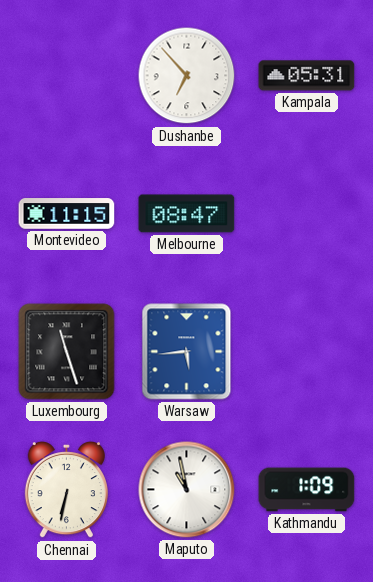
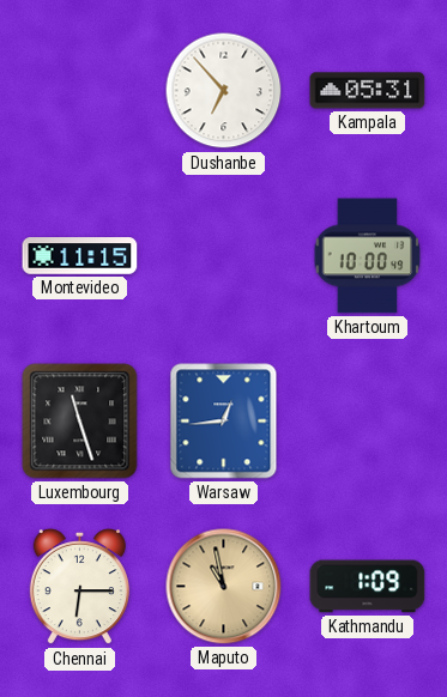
Melbourne: 08:47 -> none (187, 214)
Khartoum: none -> 10:00 (368, 256)
Warsaw: 5:44 -> 12:44 (224, 422)
Chennai: 6:32 -> 6:15 (79, 588)
Maputo dial: white -> champagne (224, 587)
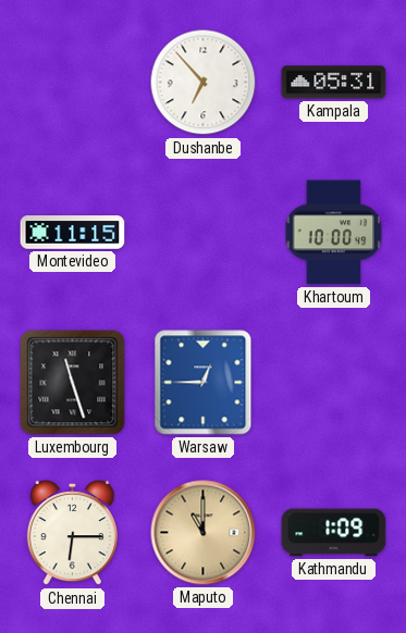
Warsaw: 12:44 -> 12:45 (204, 383)
Maputo: 10:58 -> 11:00 (204, 533)
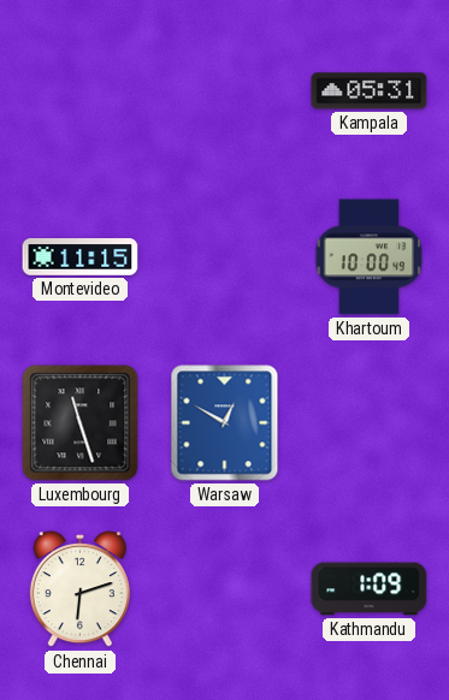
Dushanbe: 6:53 -> none (204, 83)
Warsaw: 12:45 -> 12:50 (225, 423)
Chennai: 6:15 -> 6:12 (79, 591)
Maputo: 11:00 -> none (204, 533)
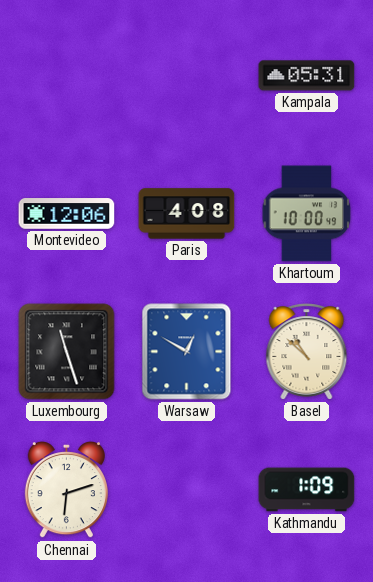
Montevideo: 11:15 -> 12:06 (67, 214)
Paris: none -> 4:08 (187, 214)
Basel: none -> 10:52 (307, 352)
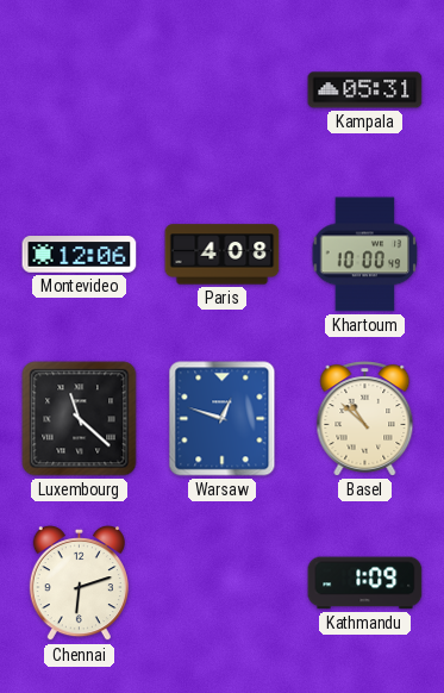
Luxembourg: 11:27 -> 11:22 (80, 419)
Warsaw: 12:50 -> 12:48 (223, 419)
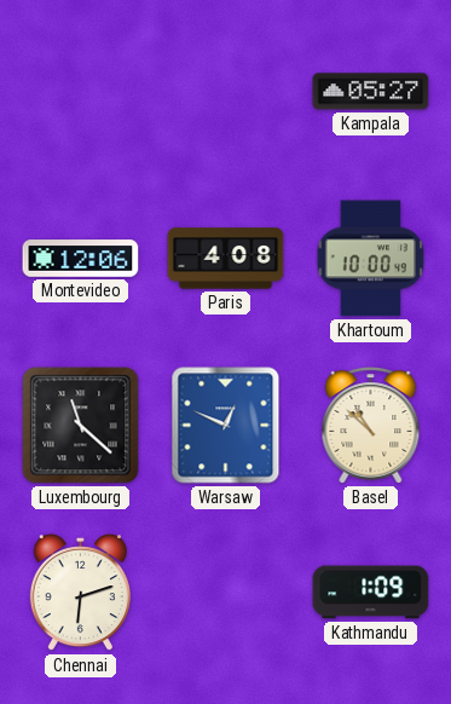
Kampala: 05:31 -> 05:27 (371, 92)
Warsaw: 12:48 -> 12:49 (226, 426)
